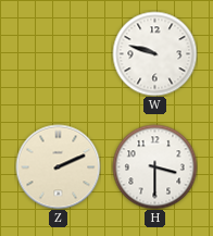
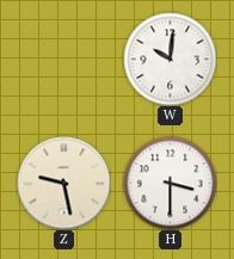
W: 9:48 -> 10:01 (170, 58)
Z: 2:11 -> 9:28 (63, 183)
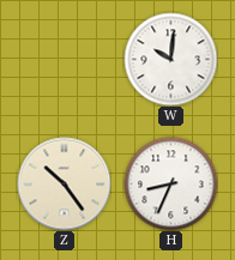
Z: 9:28 -> 10:24 (64, 183)
H: 3:30 -> 8:34 (170, 183)
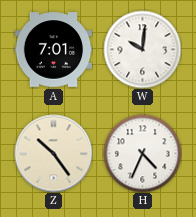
A: none -> 7:01 (53, 50)
H: 8:34 -> 4:34 (142, 153)
